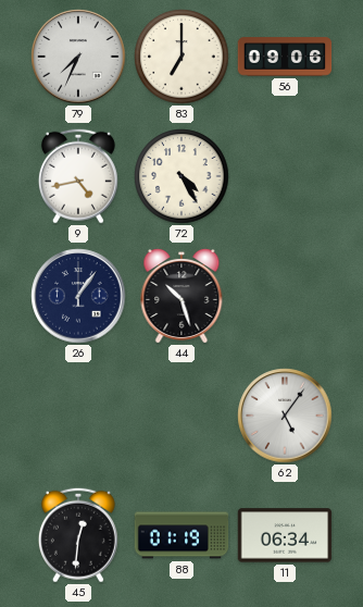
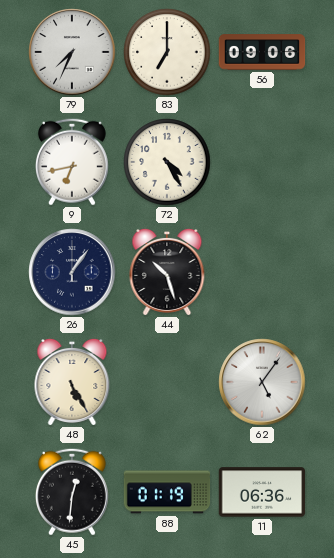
9: 4:43 -> 6:43 (72, 162)
48: none -> 5:25 (72, 382)
11: 06:34 -> 06:36 (262, 492)
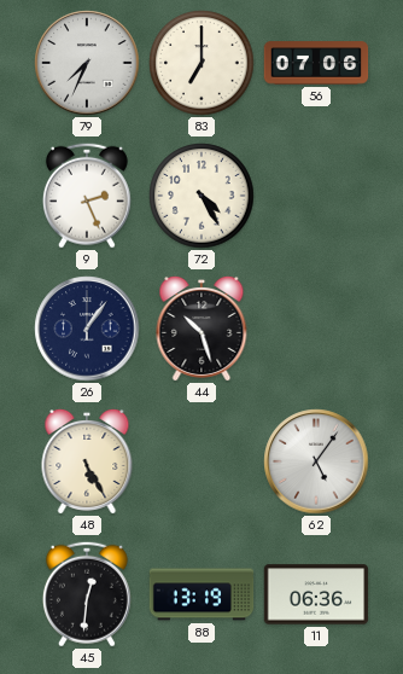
56: 09:06 -> 07:06 (316, 63)
9: 6:43 -> 2:26 (87, 196)
88: 01:19 -> 13:19 (201, 594)
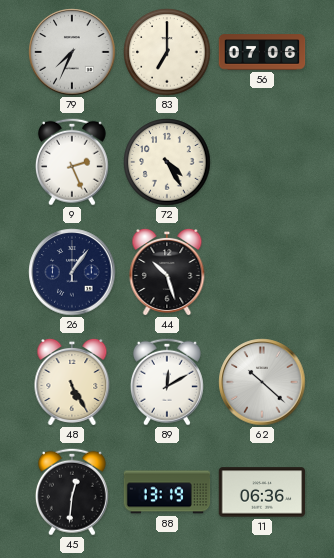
89: none -> 12:10 (167, 382)
62: 5:06 -> 10:22 (262, 382)
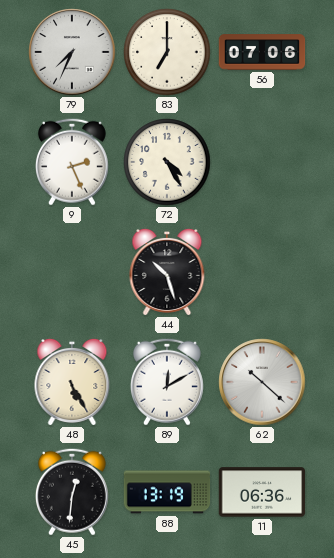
26: 1:06 -> none (72, 272)
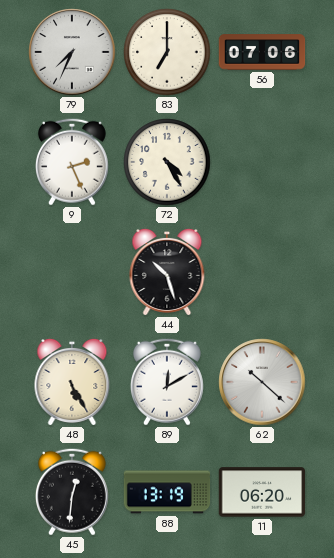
11: 06:36 -> 06:20 (262, 492)
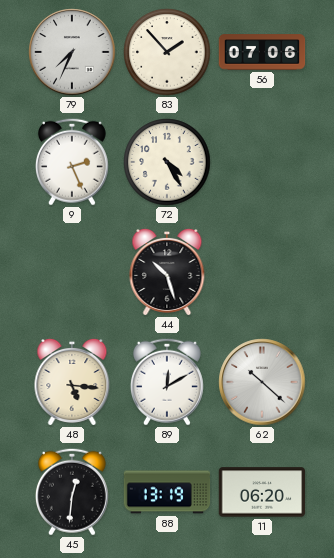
83: 7:00 -> 1:53 (167, 52)
48: 5:25 -> 5:16 (72, 382)
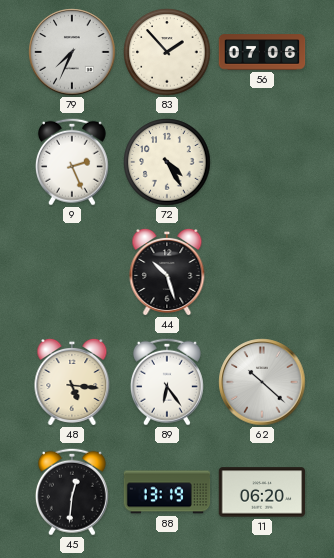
89: 12:10 -> 6:24 (167, 382)
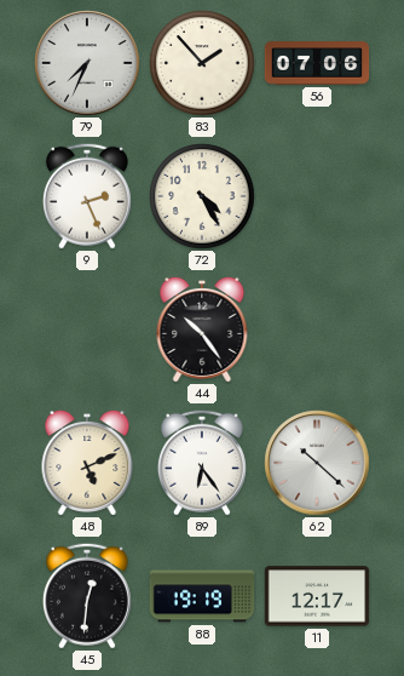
44: 10:27 -> 10:24 (202, 330)
48: 5:16 -> 5:11 (87, 463)
88: 13:19 -> 19:19 (202, 596)
11: 06:20 -> 12:17 (317, 596)
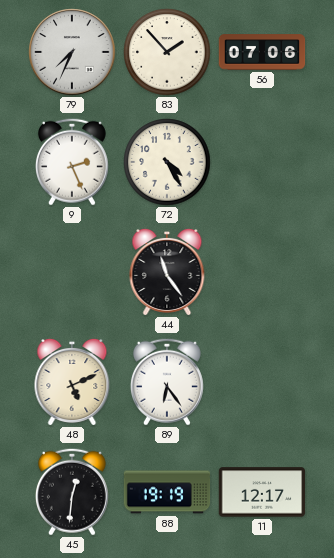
44: 10:24 -> 11:24 (167, 272)
62: 10:22 -> none (317, 463)
